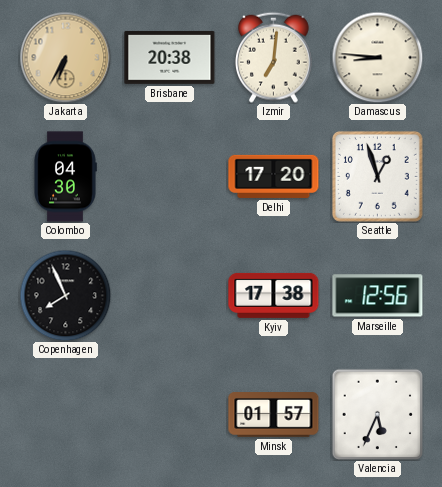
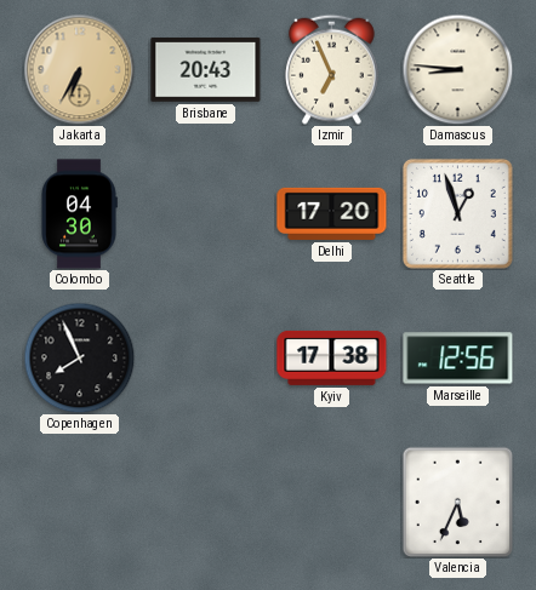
Brisbane: 20:38 -> 20:43 (206, 69)
Izmir: 7:01 -> 6:56 (331, 69)
Minsk: 01:57 -> none (274, 415)
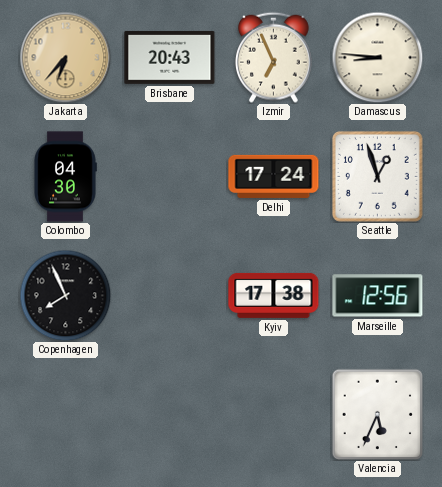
Jakarta: 6:35 -> 6:37 (65, 57)
Delhi: 17:20 -> 17:24 (274, 176)
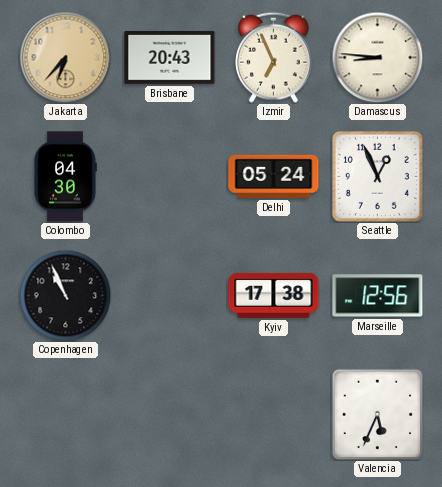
Delhi: 17:24 -> 05:24 (274, 176)
Seattle: 12:57 -> 12:56 (377, 176)
Copenhagen: 7:56 -> 10:56 (65, 295)
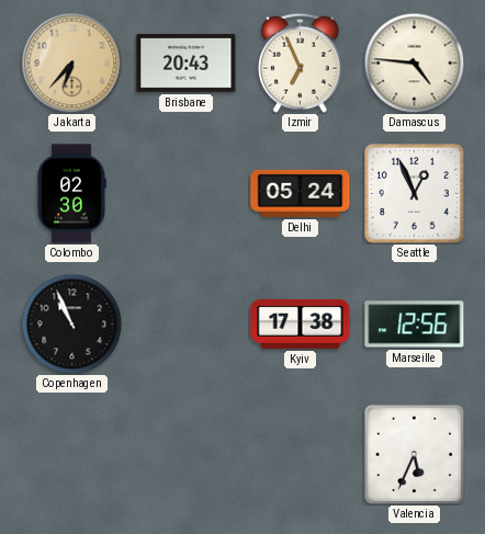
Damascus: 8:46 -> 4:46 (414, 63)
Colombo: 04:30 -> 02:30 (71, 194)
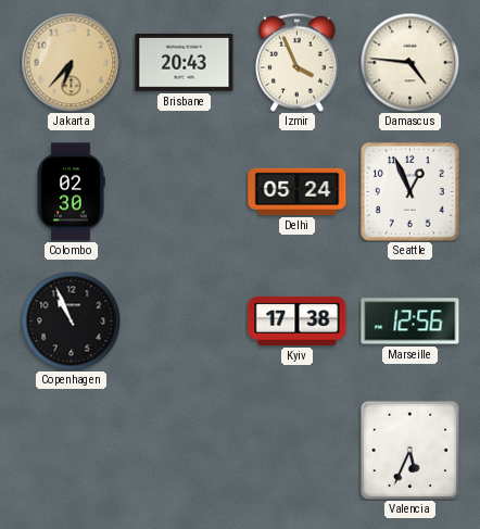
Izmir: 6:56 -> 3:56 (296, 62)
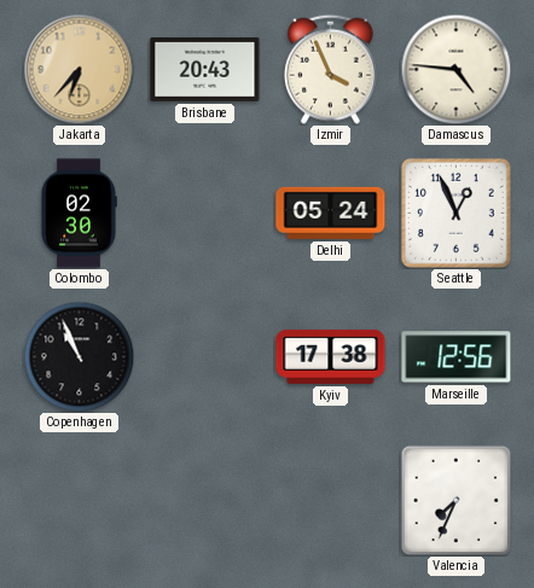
Valencia: 5:34 -> 7:34 (455, 500)
